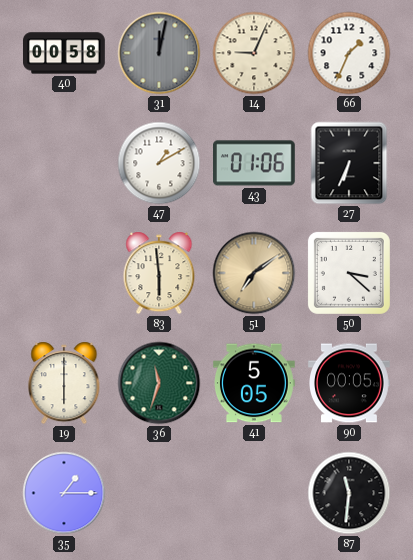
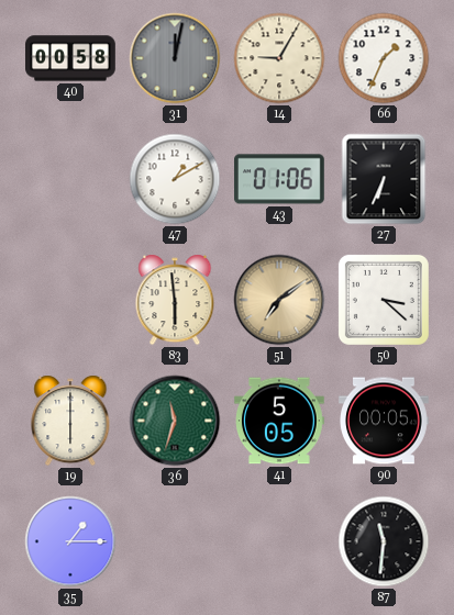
14: 9:04 -> 9:05 (279, 58)
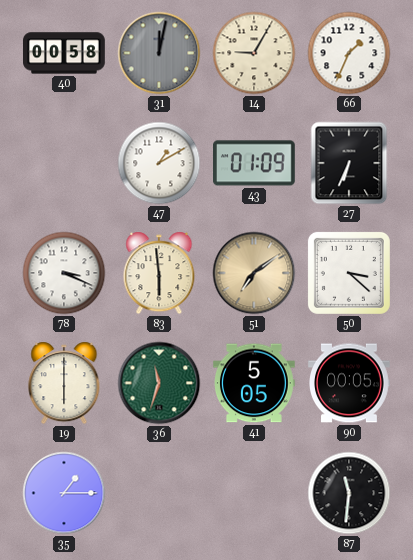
43: 01:06 -> 01:09 (255, 163)
78: none -> 3:19 (64, 273)
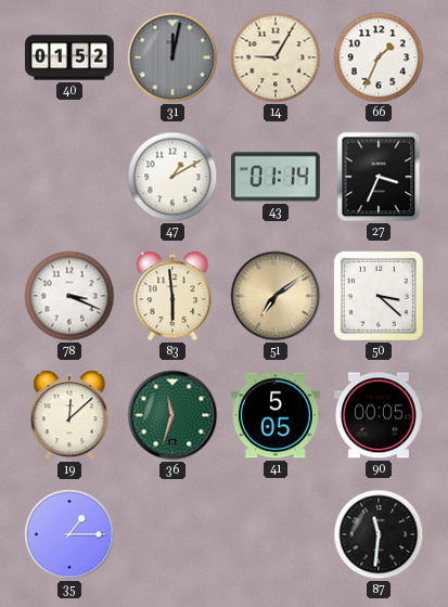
40: 00:58 -> 01:52 (71, 57)
43: 01:09 -> 01:14 (277, 177)
27: 6:34 -> 3:34 (379, 177)
19: 6:00 -> 12:08 (69, 415)
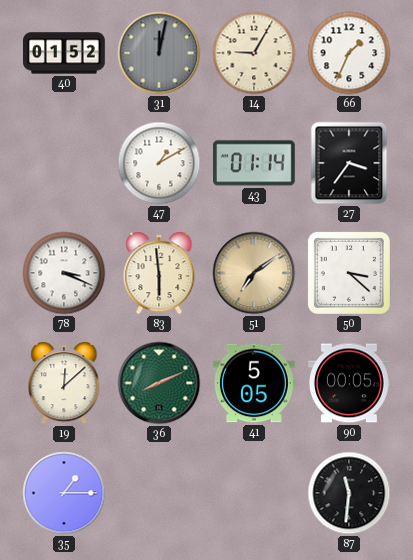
27: 3:34 -> 3:36 (349, 163)
36: 11:33 -> 8:11 (159, 383)
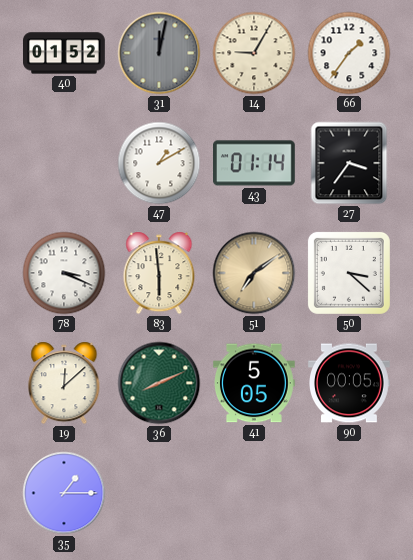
66: 1:34 -> 1:36 (349, 53)
87: 11:31 -> none (349, 493)
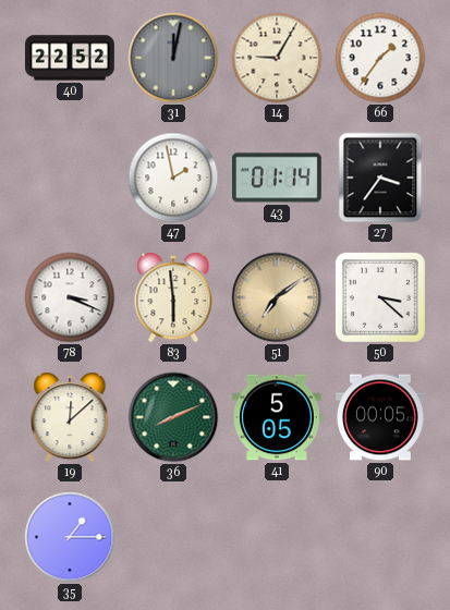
40: 01:52 -> 22:52 (71, 58)
47: 1:10 -> 1:58 (173, 178)
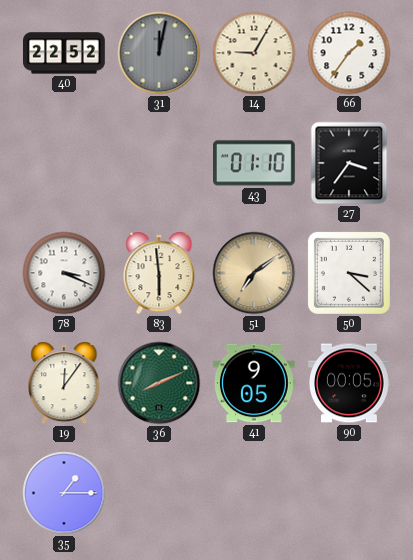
47: 1:58 -> none (173, 178)
43: 01:14 -> 01:10 (255, 163)
19: 12:08 -> 12:06 (64, 383)
41: 5:05 -> 9:05 (255, 383)
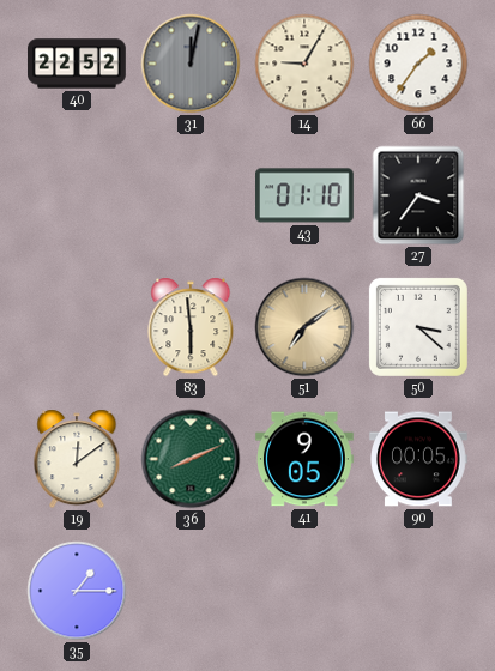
78: 3:19 -> none (64, 273)
19: 12:06 -> 12:09 (77, 459)
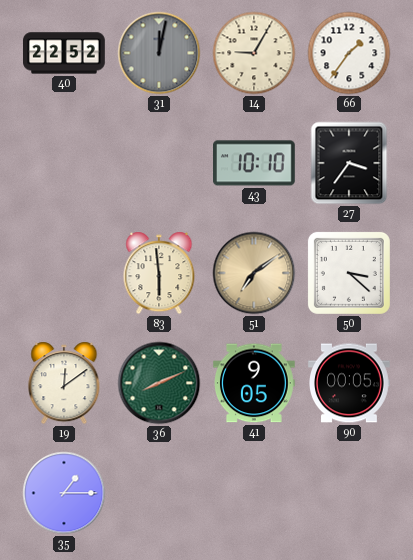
43: 01:10 -> 10:10 (255, 163)
